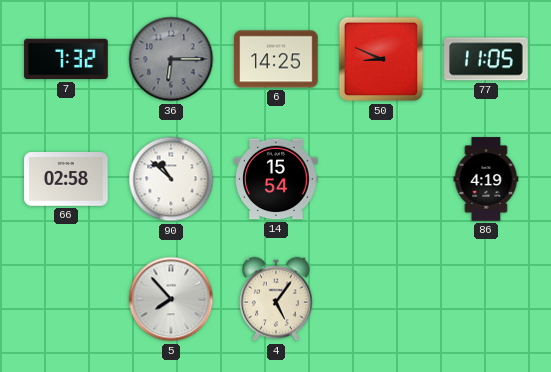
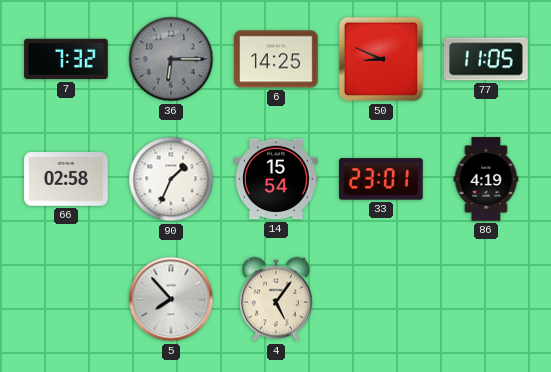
90: 10:52 -> 1:34 (171, 179)
33: none -> 23:01 (381, 179)
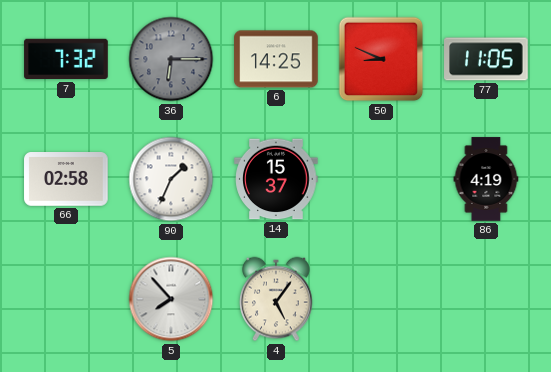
14: 15:54 -> 15:37 (276, 179)
33: 23:01 -> none (381, 179)
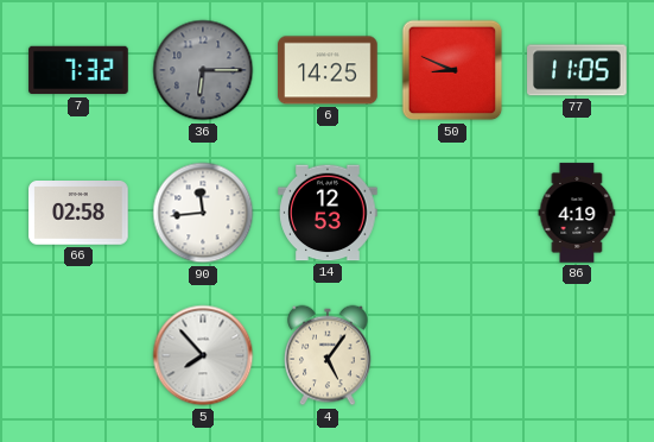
90: 1:34 -> 11:44 (203, 213)
14: 15:37 -> 12:53 (328, 213)
